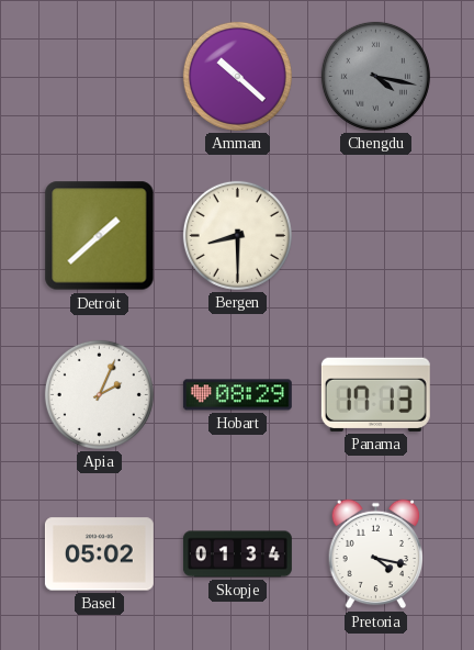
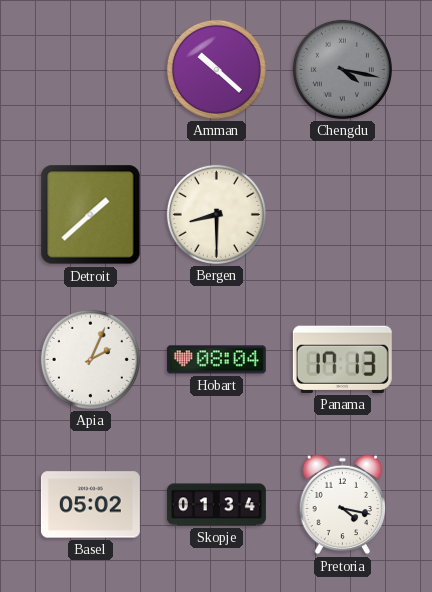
Hobart: 08:29 -> 08:04 (216, 360)
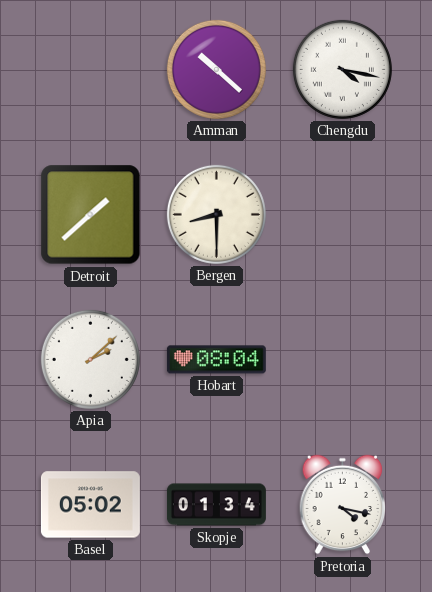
Chengdu dial: grey -> white (342, 69)
Apia: 2:04 -> 2:08 (90, 359)
Panama: 17:13 -> none (342, 359)
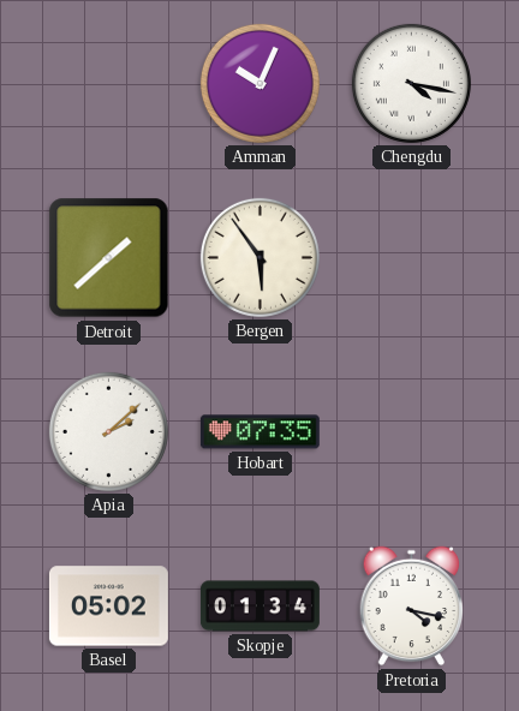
Amman: 10:22 -> 10:04 (259, 83)
Bergen: 8:30 -> 5:54 (259, 257)
Hobart: 08:04 -> 07:35 (259, 432)
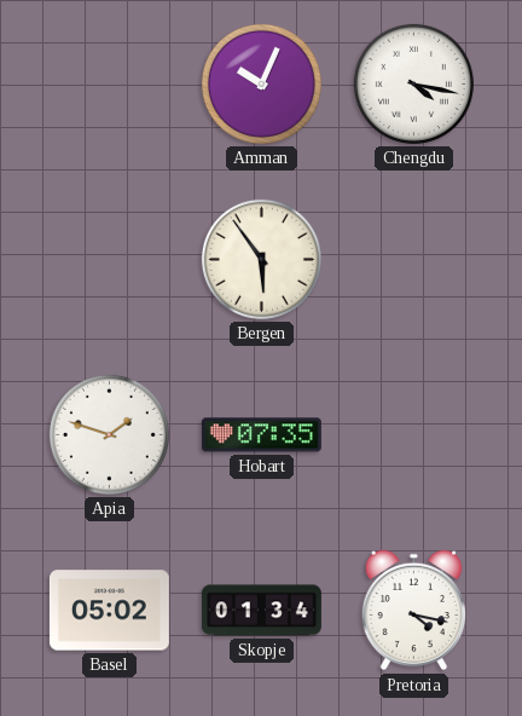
Detroit: 1:38 -> none (109, 258)
Apia: 2:08 -> 1:48 (109, 434)
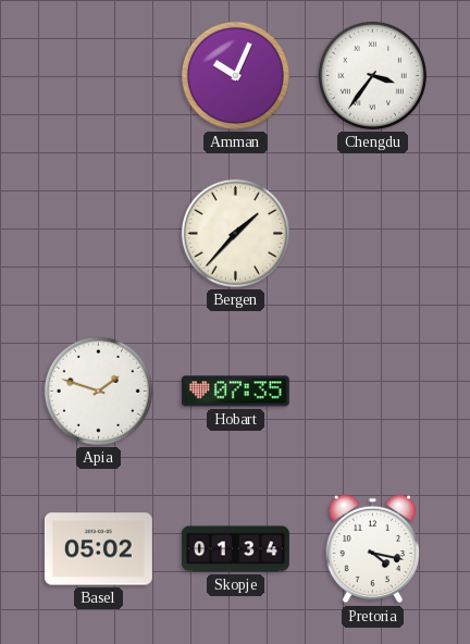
Chengdu: 4:17 -> 3:36 (372, 75)
Bergen: 5:54 -> 1:37 (235, 233)
